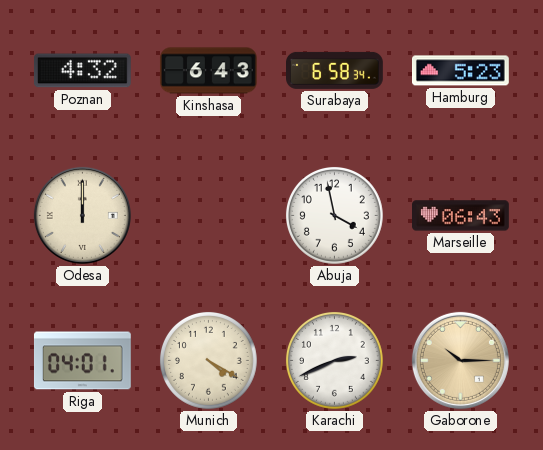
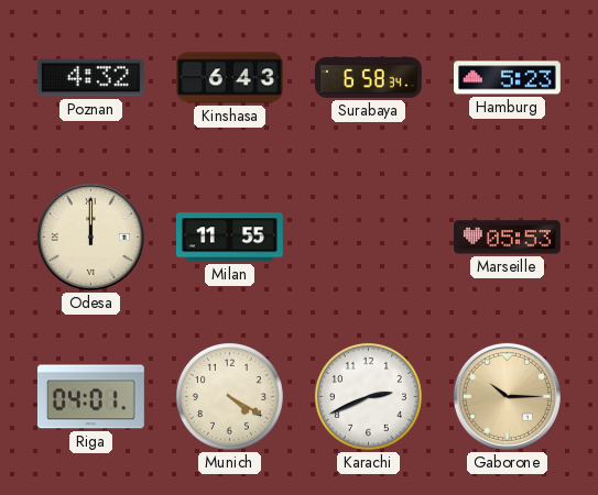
Milan: none -> 11:55 (230, 238)
Abuja: 3:58 -> none (334, 215)
Marseille: 06:43 -> 05:53 (508, 238)
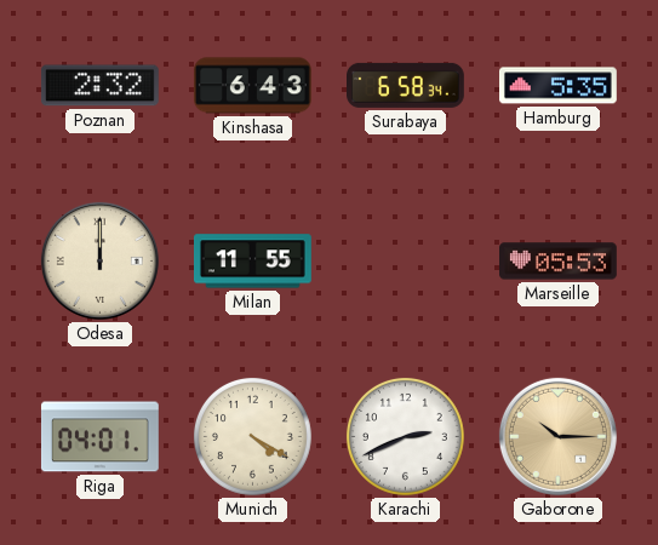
Poznan: 4:32 -> 2:32 (99, 86)
Hamburg: 5:23 -> 5:35 (559, 86)
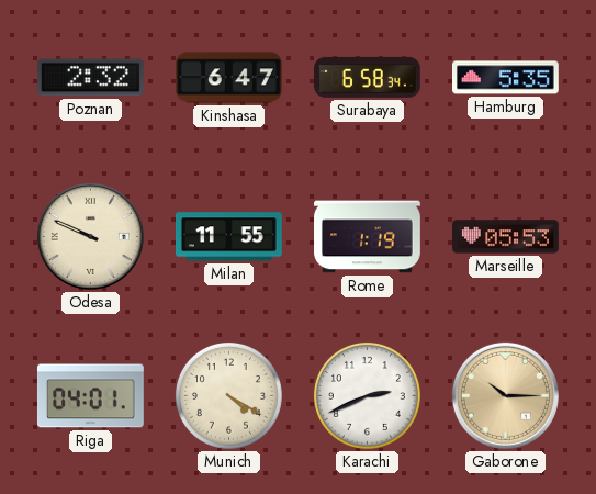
Kinshasa: 6:43 -> 6:47 (228, 78)
Odesa: 12:00 -> 9:49 (90, 236)
Rome: none -> 1:19 (368, 237)
